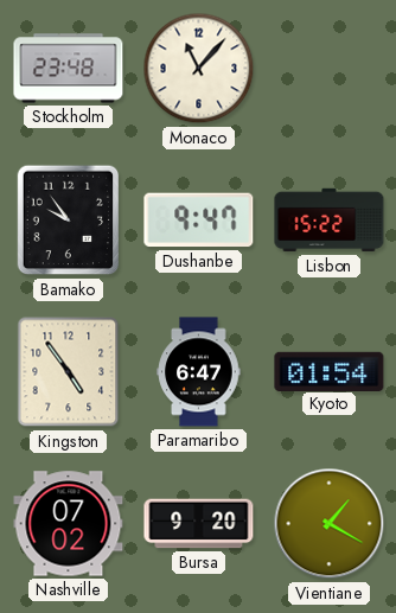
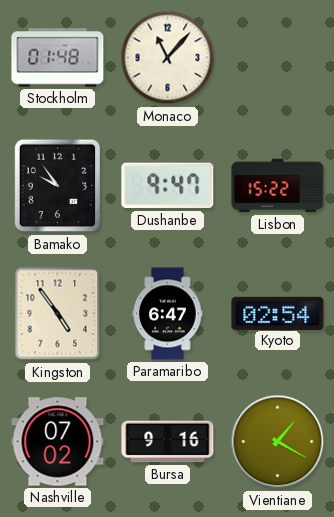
Stockholm: 23:48 -> 01:48 (58, 58)
Kyoto: 01:54 -> 02:54 (278, 313)
Bursa: 9:20 -> 9:16 (168, 442)
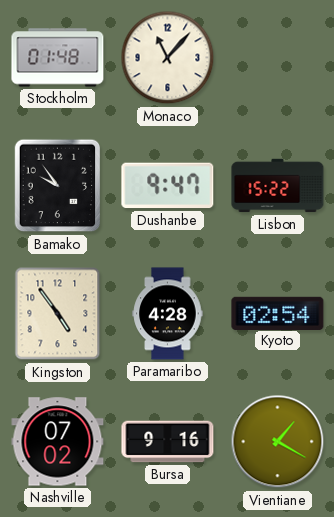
Paramaribo: 6:47 -> 4:28 (168, 314)
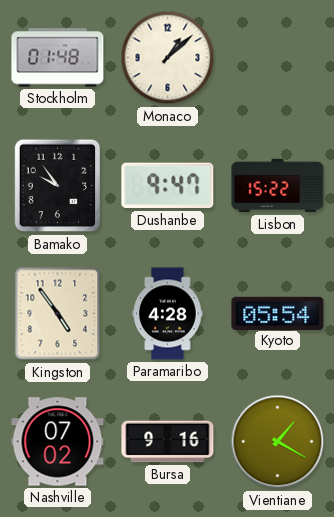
Monaco: 11:07 -> 1:08 (168, 58)
Kyoto: 02:54 -> 05:54 (278, 313)
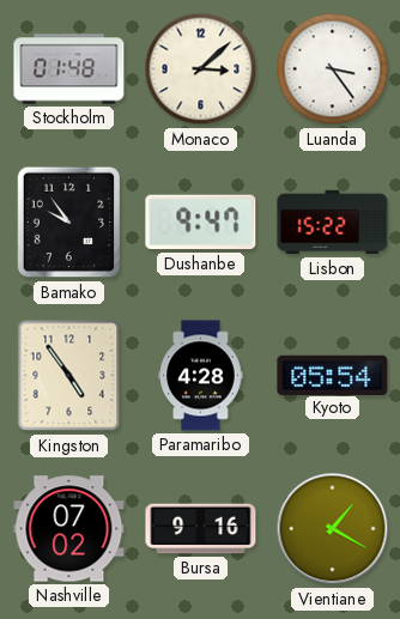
Monaco: 1:08 -> 3:08 (201, 69)
Luanda: none -> 3:24 (333, 69)
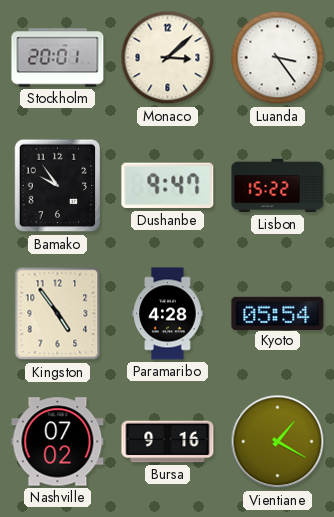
Stockholm: 01:48 -> 20:01 (58, 58)
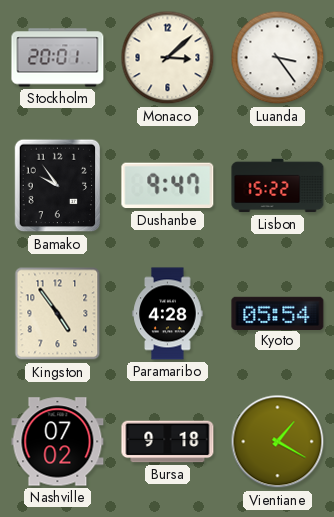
Bursa: 9:16 -> 9:18 (168, 442)
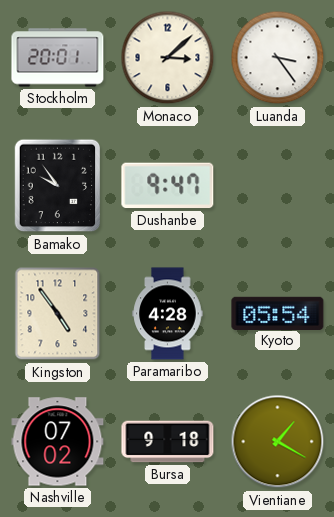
Lisbon: 15:22 -> none (278, 186)
